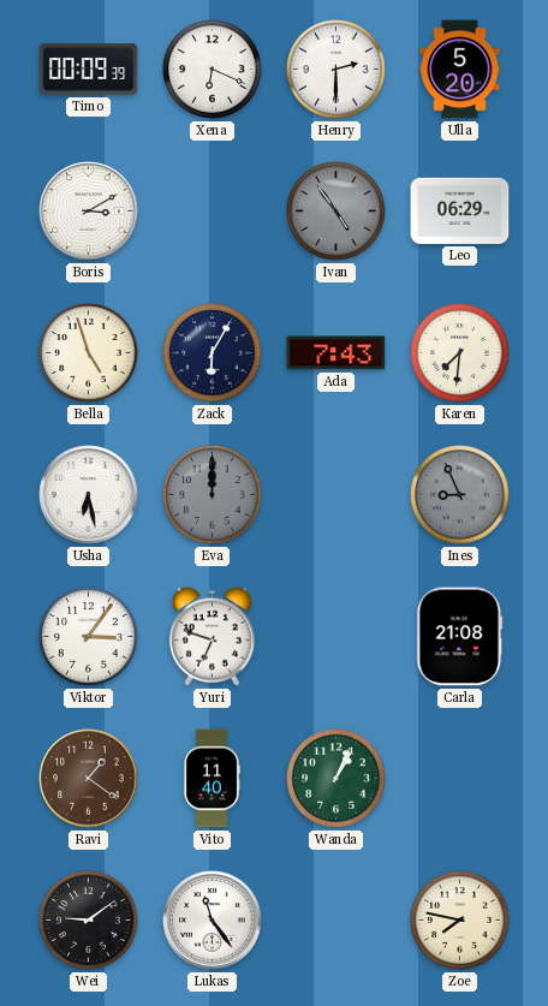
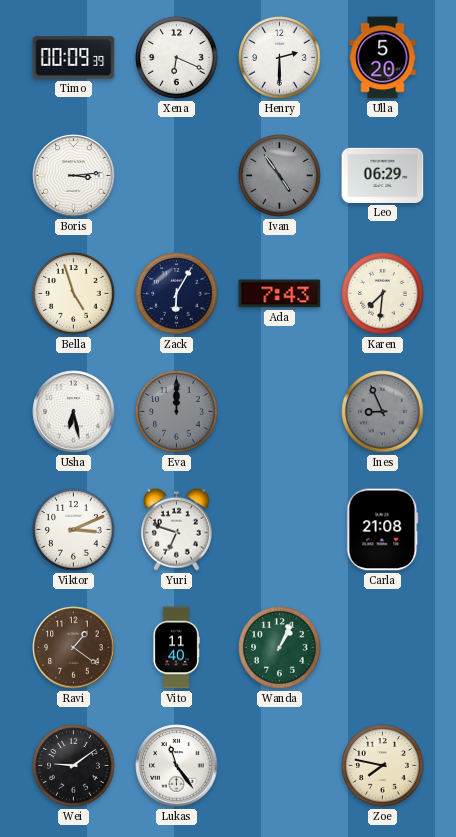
Boris: 3:10 -> 3:14 (74, 176)
Viktor: 3:06 -> 3:11 (74, 530)
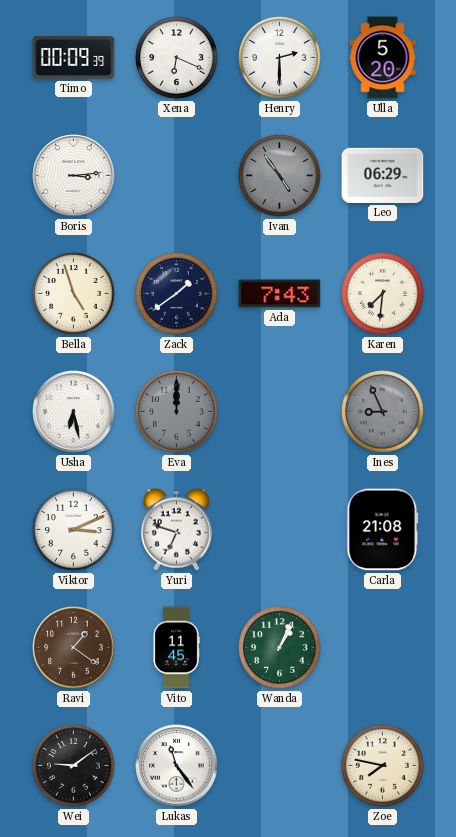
Zack: 6:05 -> 1:39 (177, 294)
Vito: 11:40 -> 11:45 (176, 648)
